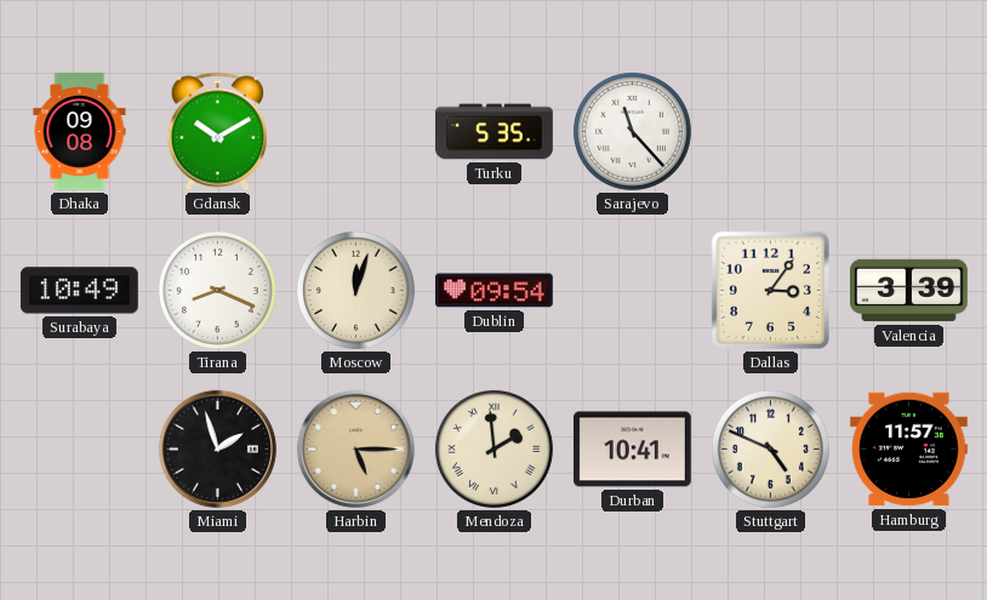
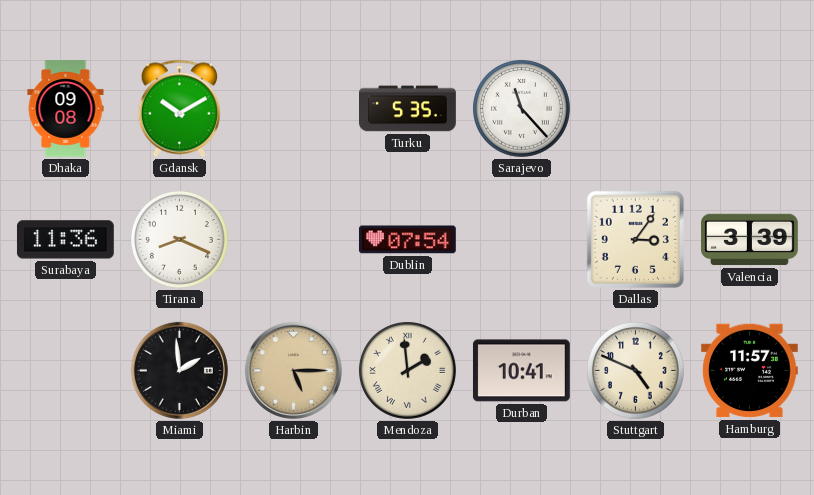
Surabaya: 10:49 -> 11:36 (65, 240)
Moscow: 12:03 -> none (355, 290)
Dublin: 09:54 -> 07:54 (407, 240)
Miami: 1:57 -> 1:59 (179, 370)
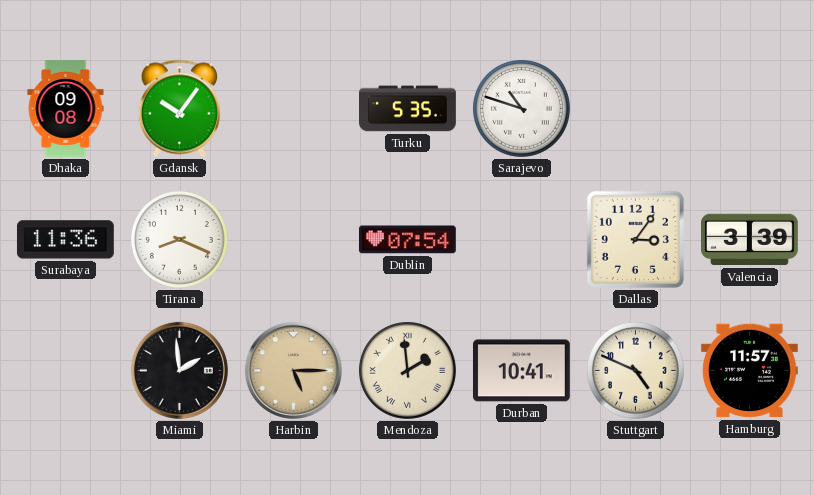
Gdansk: 10:10 -> 10:06 (179, 109)
Sarajevo: 11:23 -> 10:48 (521, 108)
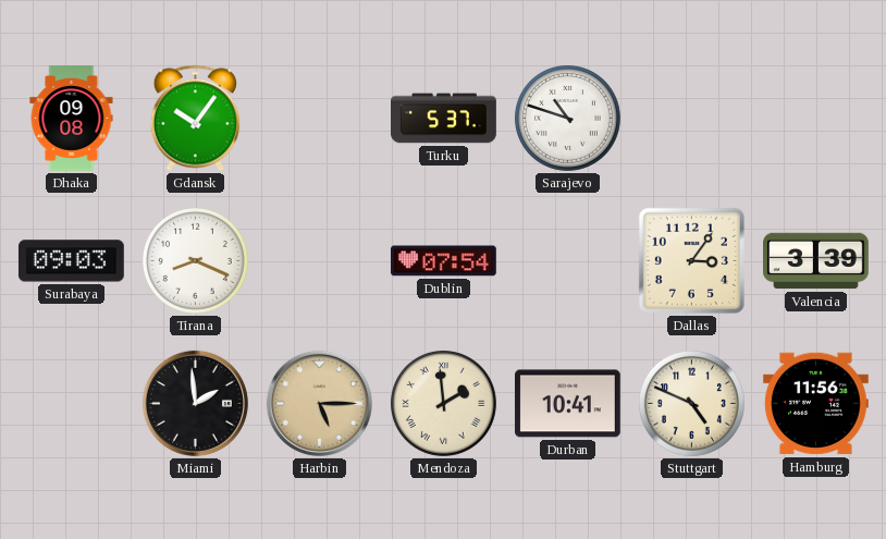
Turku: 5:35 -> 5:37 (444, 119)
Surabaya: 11:36 -> 09:03 (71, 261)
Hamburg: 11:57 -> 11:56 (815, 404)
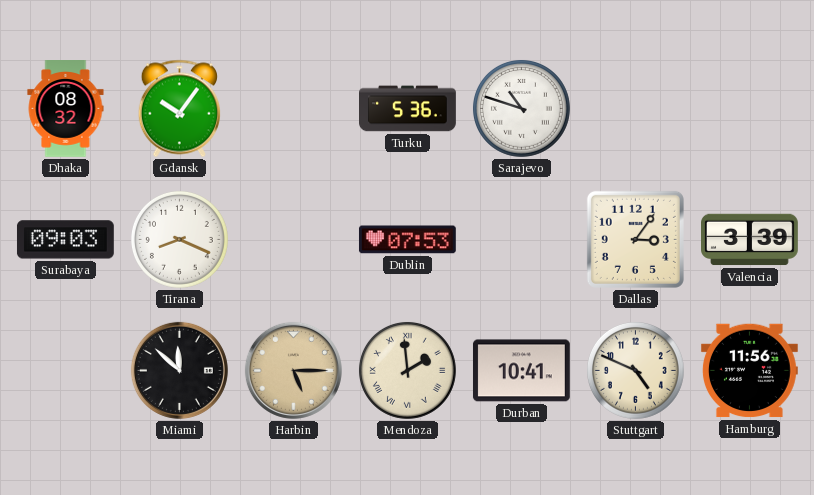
Dhaka: 09:08 -> 08:32 (66, 109)
Turku: 5:37 -> 5:36 (408, 109)
Dublin: 07:54 -> 07:53 (407, 240)
Miami: 1:59 -> 11:52 (179, 370)
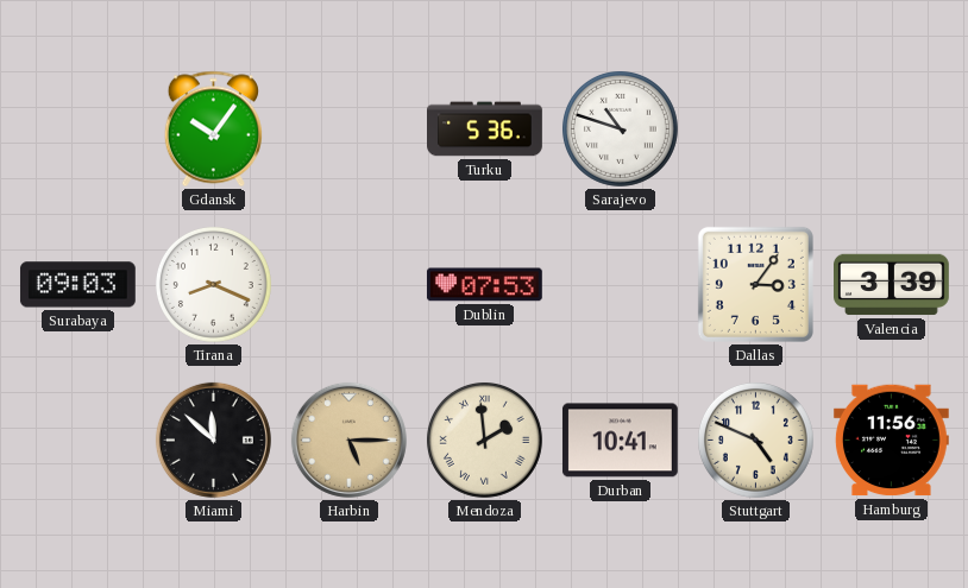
Dhaka: 08:32 -> none (66, 109)
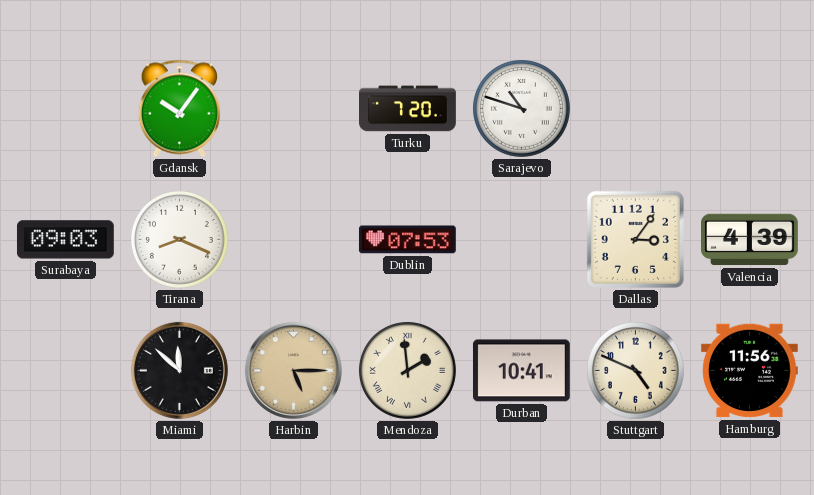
Turku: 5:36 -> 7:20 (408, 109)
Valencia: 3:39 -> 4:39 (750, 240)
